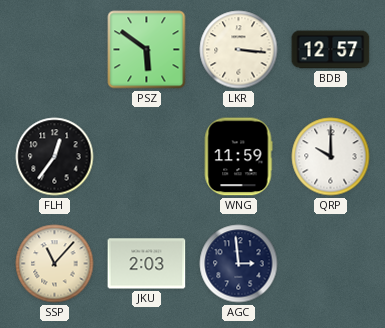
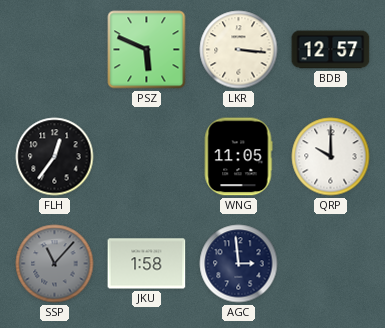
PSZ: 5:51 -> 5:49 (147, 50)
WNG: 11:59 -> 11:05 (238, 157)
SSP dial: cream -> grey (55, 264)
JKU: 2:03 -> 1:58 (147, 264)
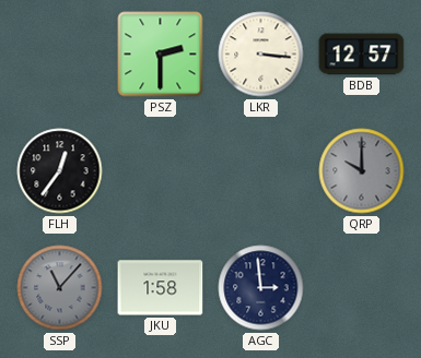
PSZ: 5:49 -> 2:30 (161, 55)
WNG: 11:05 -> none (238, 157)
QRP dial: white -> grey (362, 171)
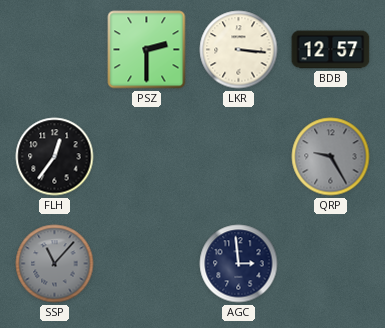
QRP: 10:00 -> 9:25 (331, 157)
JKU: 1:58 -> none (161, 288)
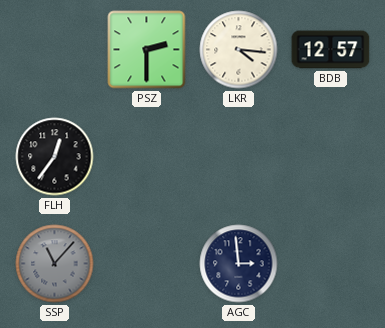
LKR: 3:16 -> 4:16 (239, 50)
QRP: 9:25 -> none (331, 157)
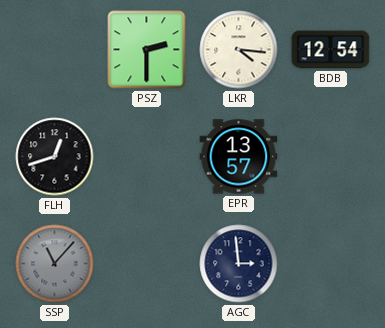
BDB: 12:57 -> 12:54 (331, 50)
FLH: 12:36 -> 12:42 (55, 157)
EPR: none -> 13:57 (239, 157)
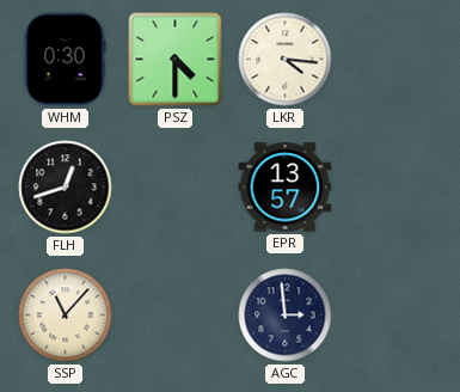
WHM: none -> 0:30 (65, 60)
PSZ: 2:30 -> 4:30 (176, 60)
BDB: 12:54 -> none (331, 50)
SSP dial: grey -> cream (66, 316)
